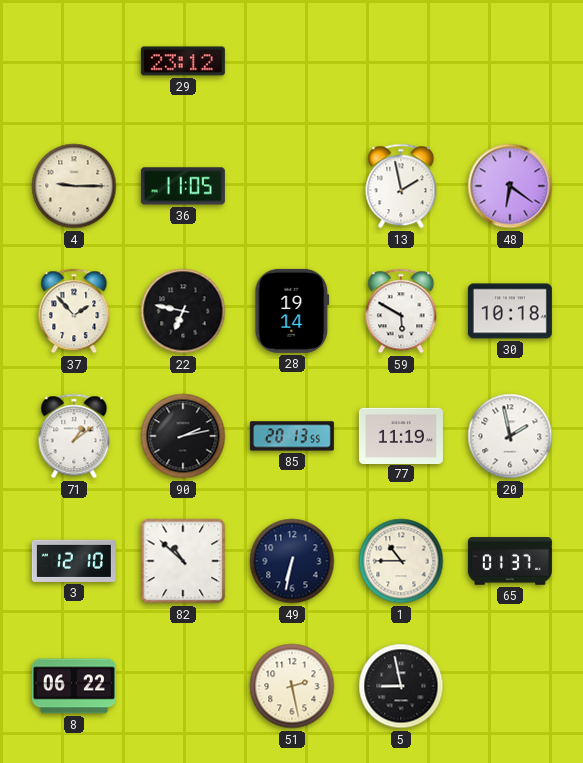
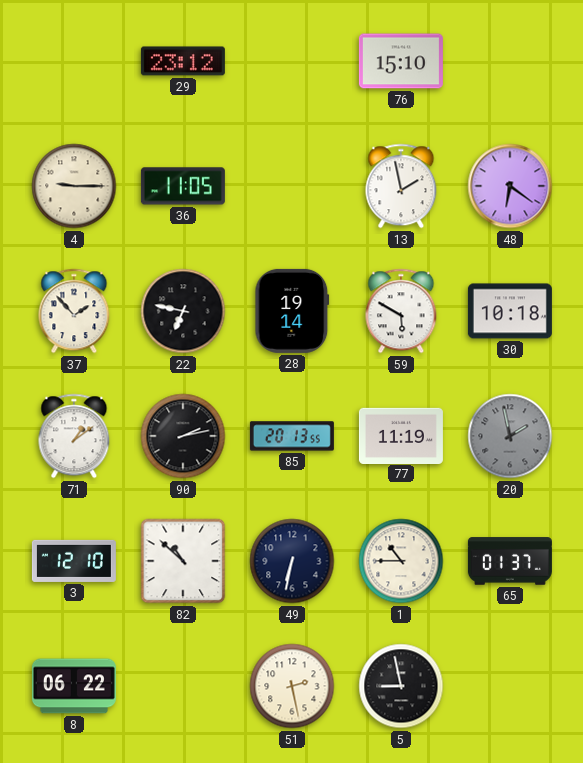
76: none -> 15:10 (401, 61)
20 dial: white -> grey (510, 436)
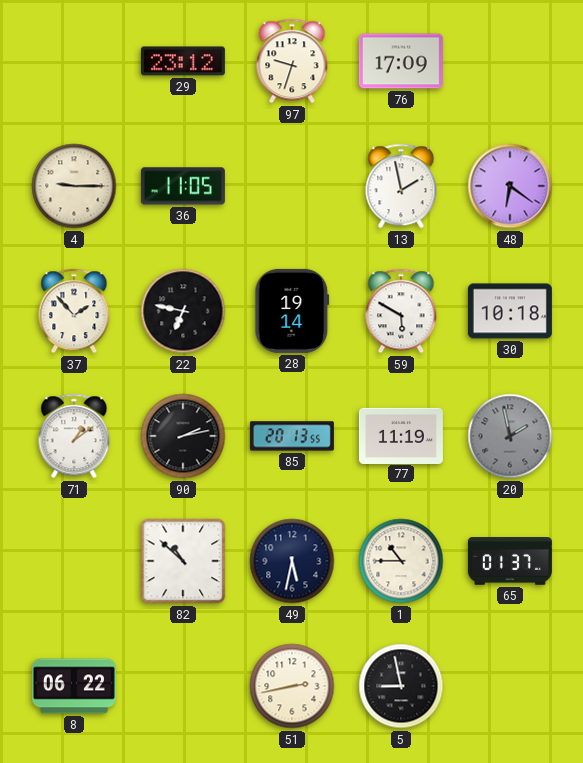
97: none -> 9:33 (292, 61)
76: 15:10 -> 17:09 (401, 61)
3: 12:10 -> none (74, 561)
49: 6:32 -> 5:32 (292, 561)
51: 2:28 -> 2:43 (292, 686)
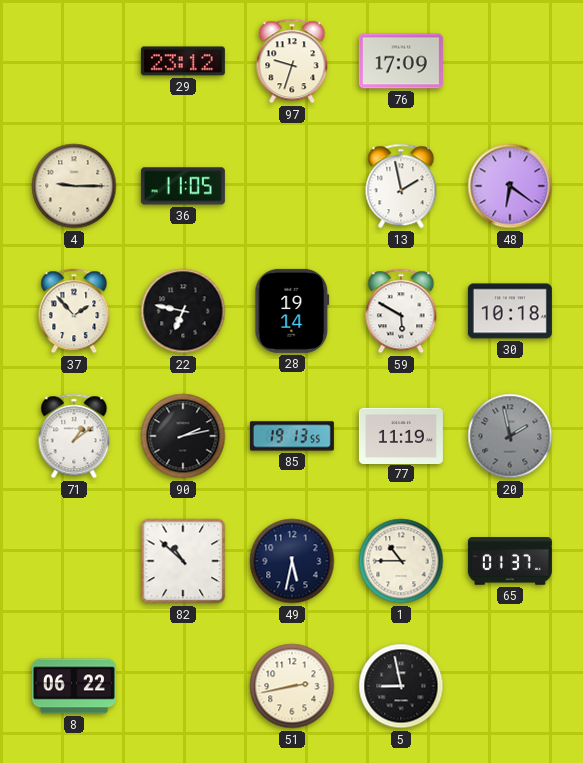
85: 20:13 -> 19:13 (292, 436)
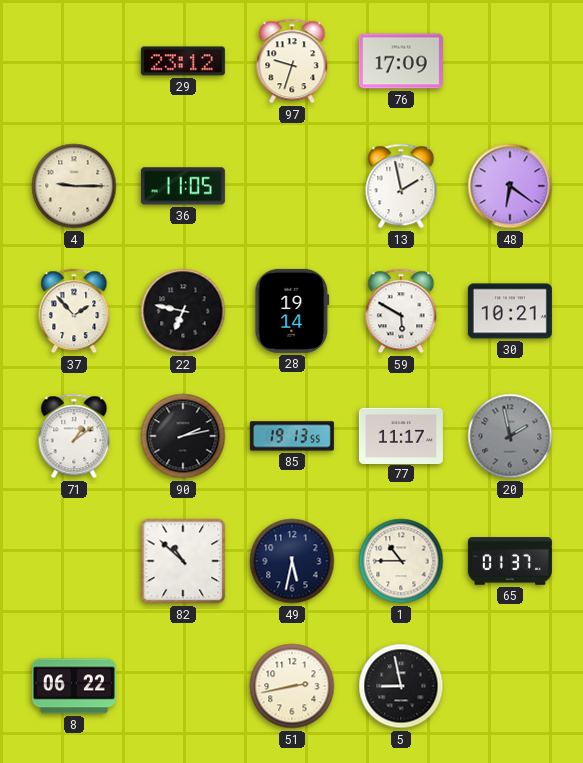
30: 10:18 -> 10:21 (510, 311)
77: 11:19 -> 11:17 (401, 435)
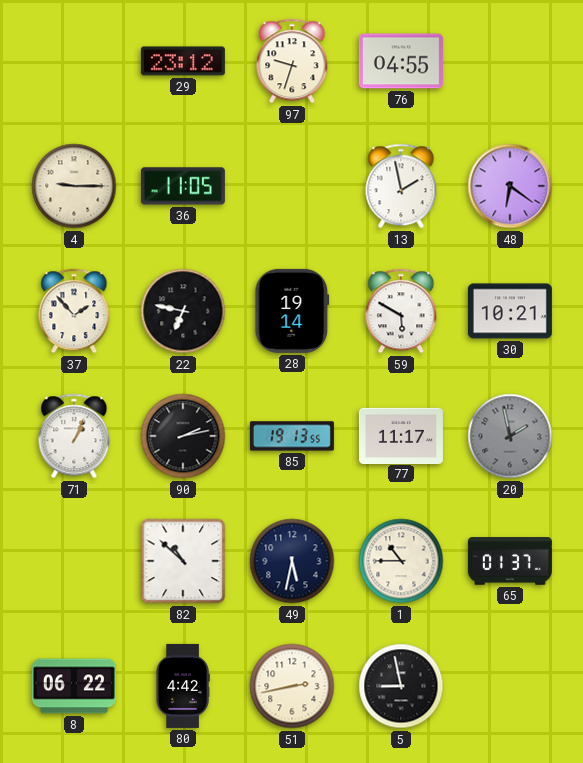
76: 17:09 -> 04:55 (401, 61)
71: 1:09 -> 1:04 (74, 436)
80: none -> 4:42 (183, 686)
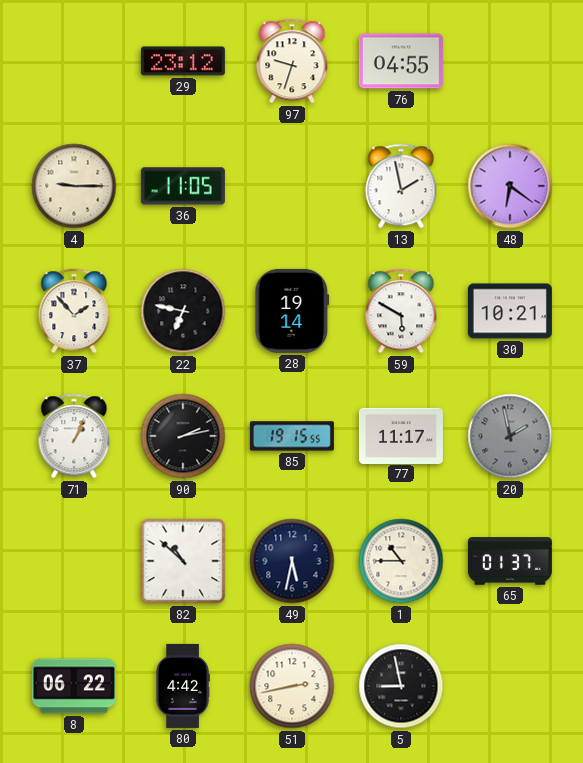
85: 19:13 -> 19:15 (292, 436)
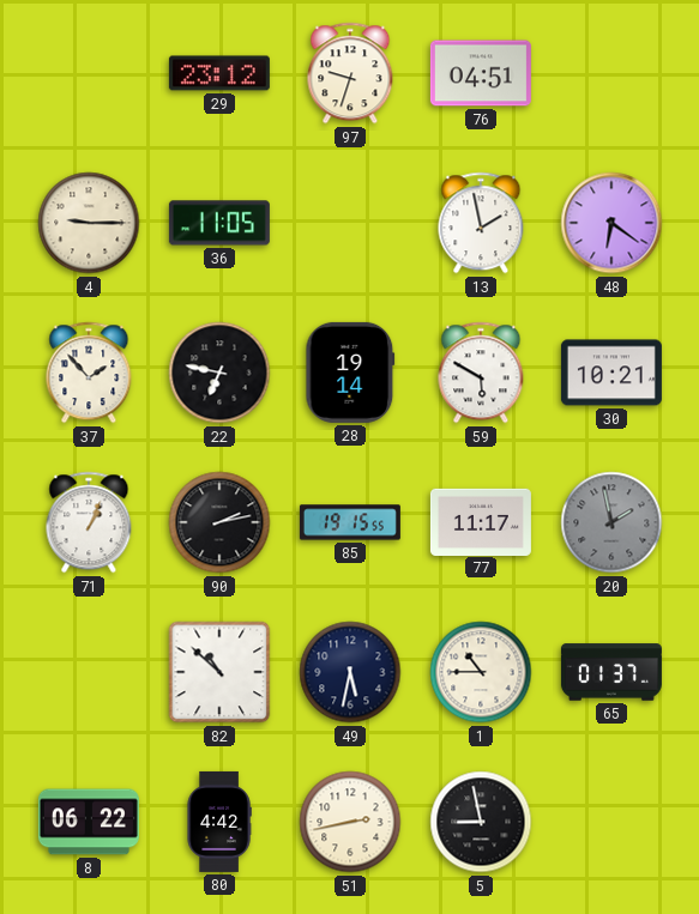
76: 04:55 -> 04:51 (481, 73)
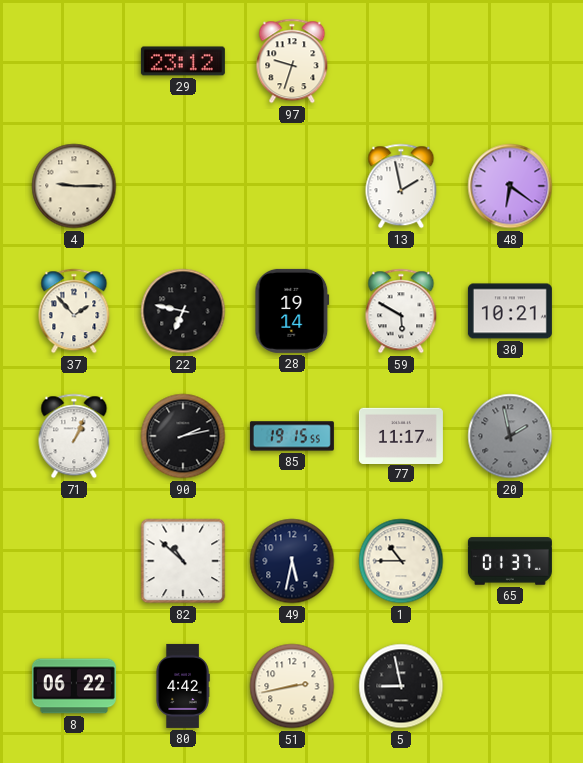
76: 04:51 -> none (481, 73)
36: 11:05 -> none (219, 223)
